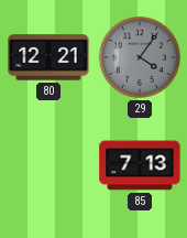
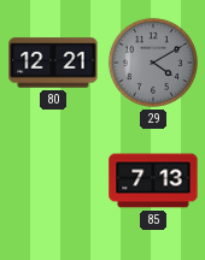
29: 4:06 -> 4:10 (153, 63)
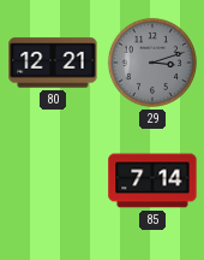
29: 4:10 -> 3:12 (152, 63)
85: 7:13 -> 7:14 (152, 181)
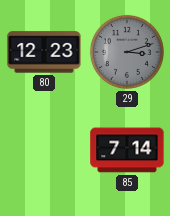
80: 12:21 -> 12:23 (44, 52)
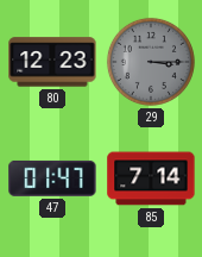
29: 3:12 -> 3:15 (151, 62)
47: none -> 01:47 (52, 178)
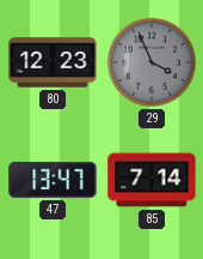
29: 3:15 -> 3:56 (152, 62)
47: 01:47 -> 13:47 (53, 180)
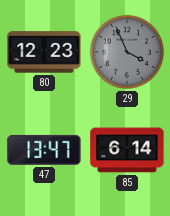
85: 7:14 -> 6:14 (127, 150)
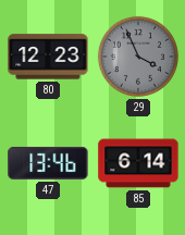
47: 13:47 -> 13:46 (48, 163)
